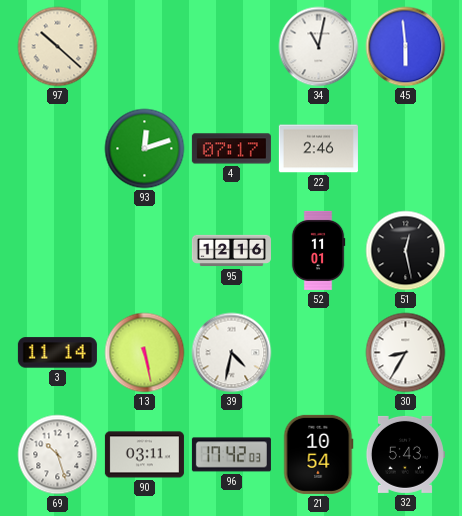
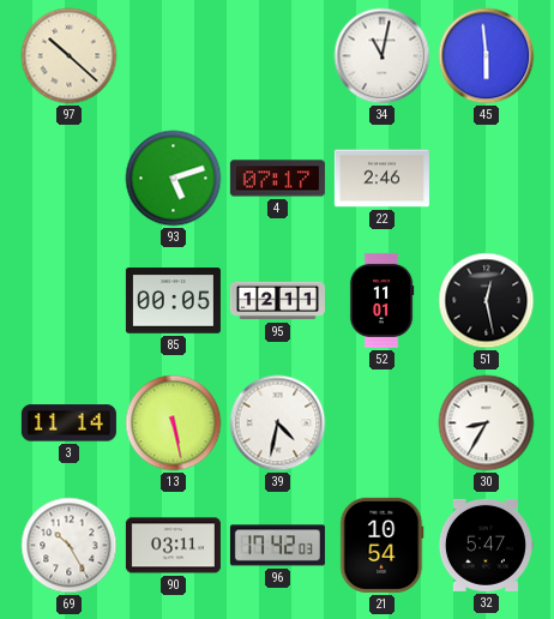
93: 12:12 -> 5:12 (174, 179)
85: none -> 00:05 (173, 301)
95: 12:16 -> 12:11 (277, 301)
69: 10:27 -> 10:25 (70, 546)
32: 5:43 -> 5:47 (486, 545)
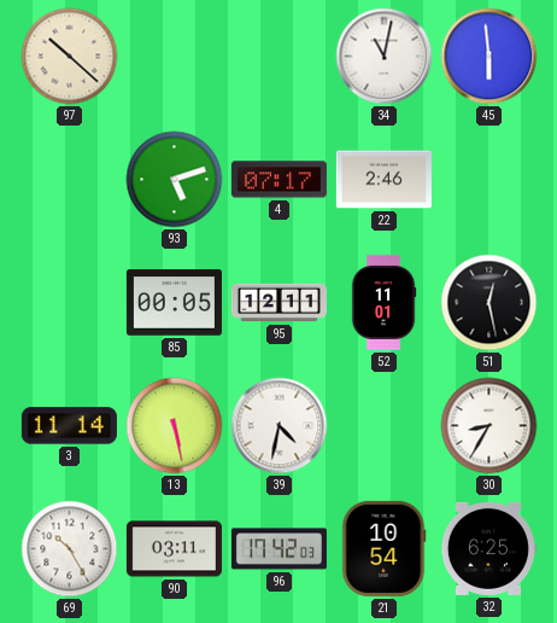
32: 5:47 -> 6:25 (488, 548)
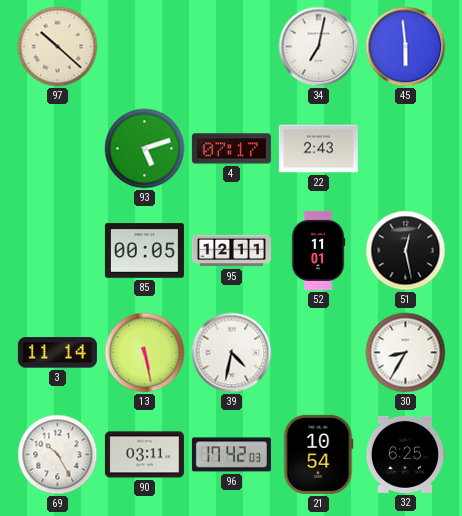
34: 11:02 -> 7:02 (319, 47)
22: 2:46 -> 2:43 (318, 149)
